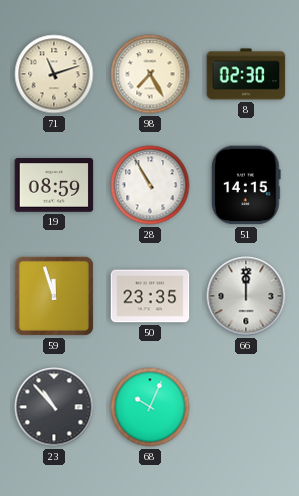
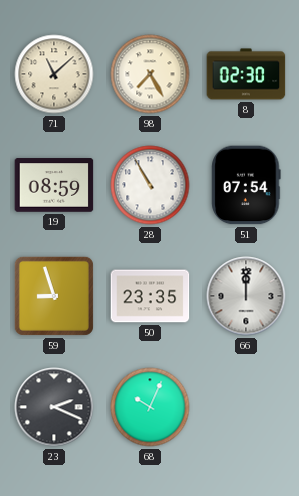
71: 11:12 -> 11:08 (54, 74)
51: 14:15 -> 07:54 (246, 185)
59: 11:57 -> 8:57 (54, 296)
23: 10:53 -> 2:19 (54, 407)
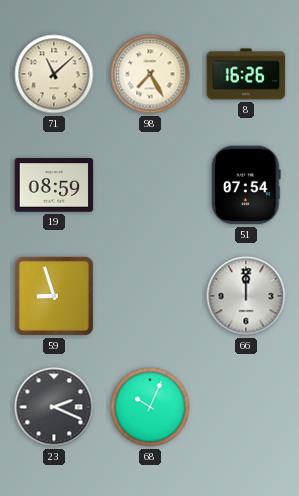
8: 02:30 -> 16:26 (246, 74)
28: 10:55 -> none (150, 185)
50: 23:35 -> none (150, 296)
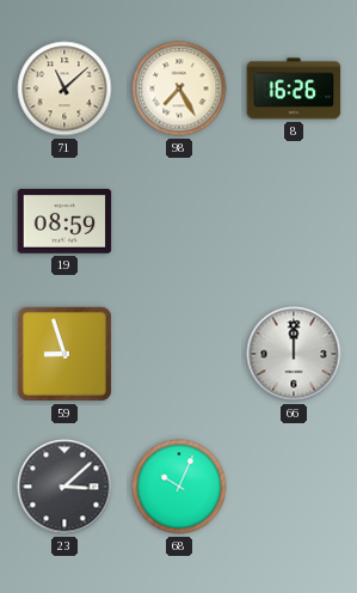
51: 07:54 -> none (246, 185)
23: 2:19 -> 3:08 (64, 487)
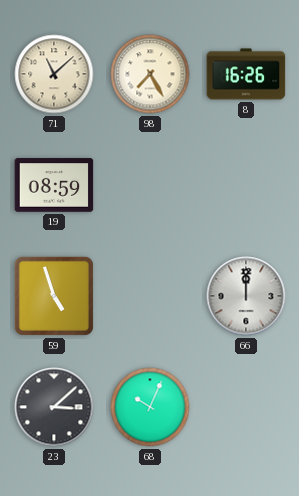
59: 8:57 -> 4:57 (54, 296)
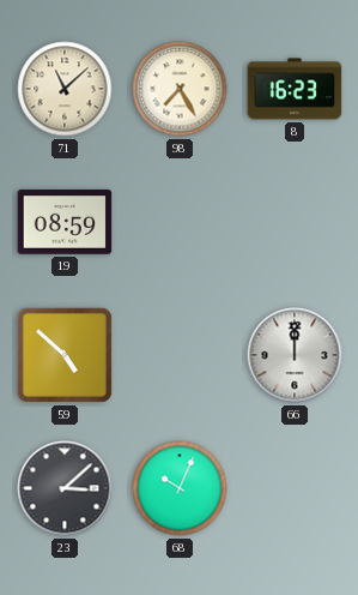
8: 16:26 -> 16:23 (295, 89)
59: 4:57 -> 4:52 (65, 355)
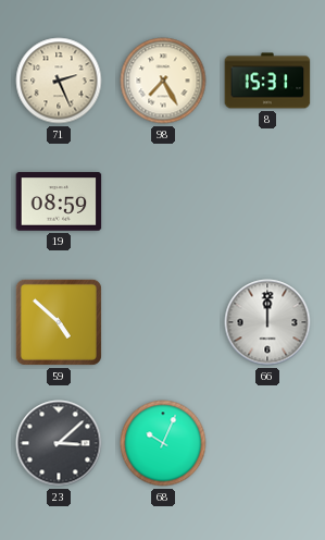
71: 11:08 -> 2:26 (59, 81)
8: 16:23 -> 15:31 (267, 81)
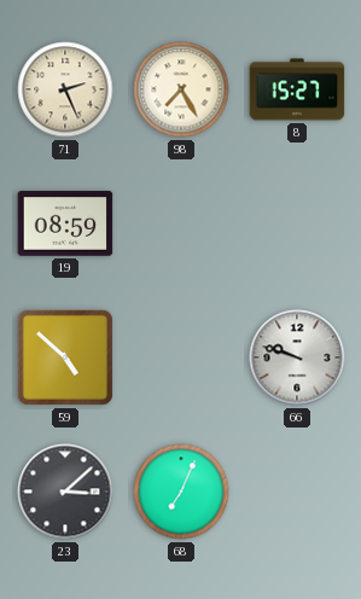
8: 15:31 -> 15:27 (297, 89)
66: 12:00 -> 9:48 (297, 357)
68: 10:04 -> 7:04 (181, 492)
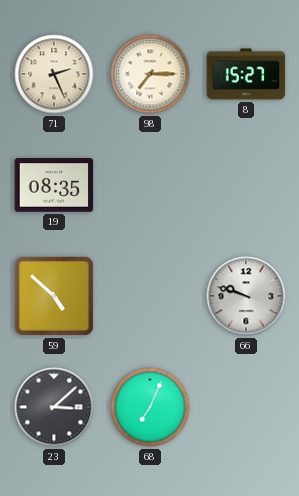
98: 7:25 -> 7:15 (150, 74)
19: 08:59 -> 08:35 (54, 185)
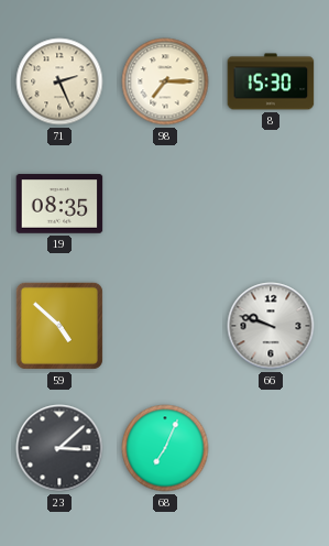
8: 15:27 -> 15:30 (271, 81)
